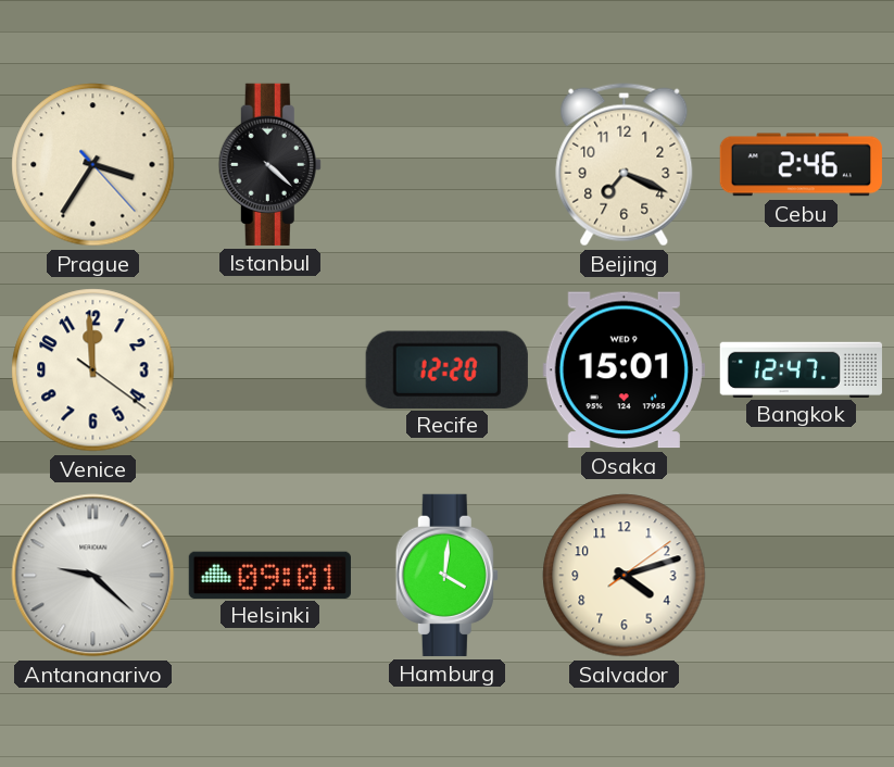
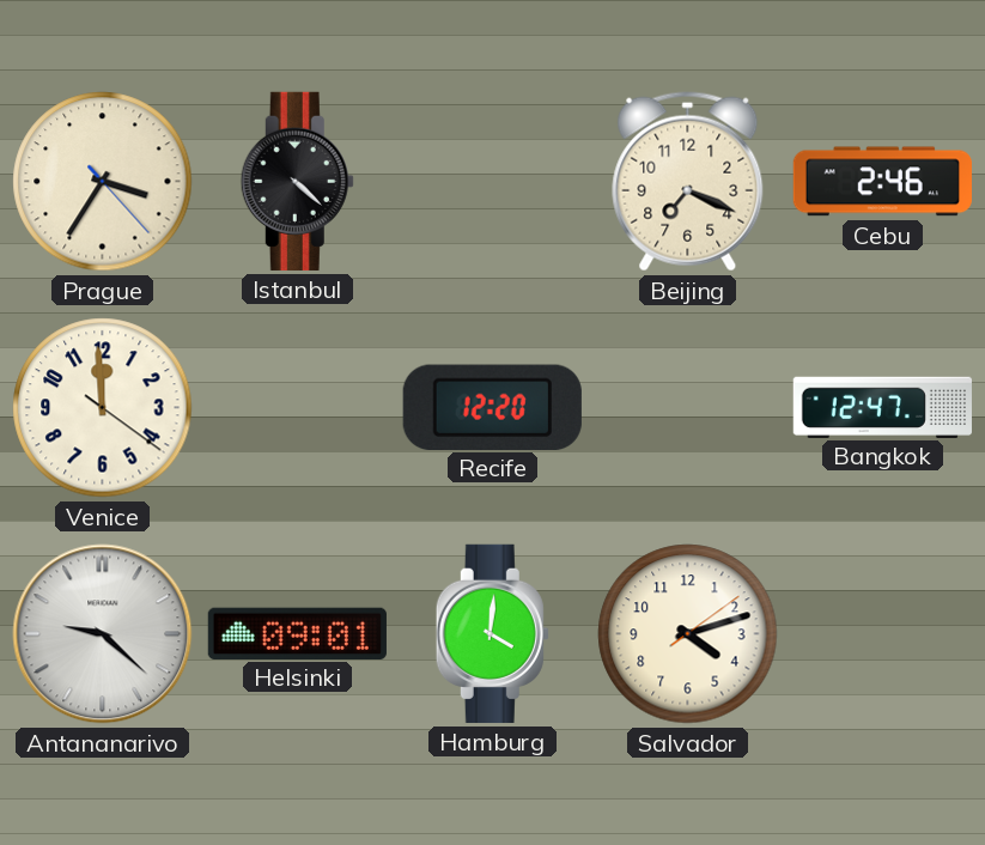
Osaka: 15:01 -> none (624, 370)
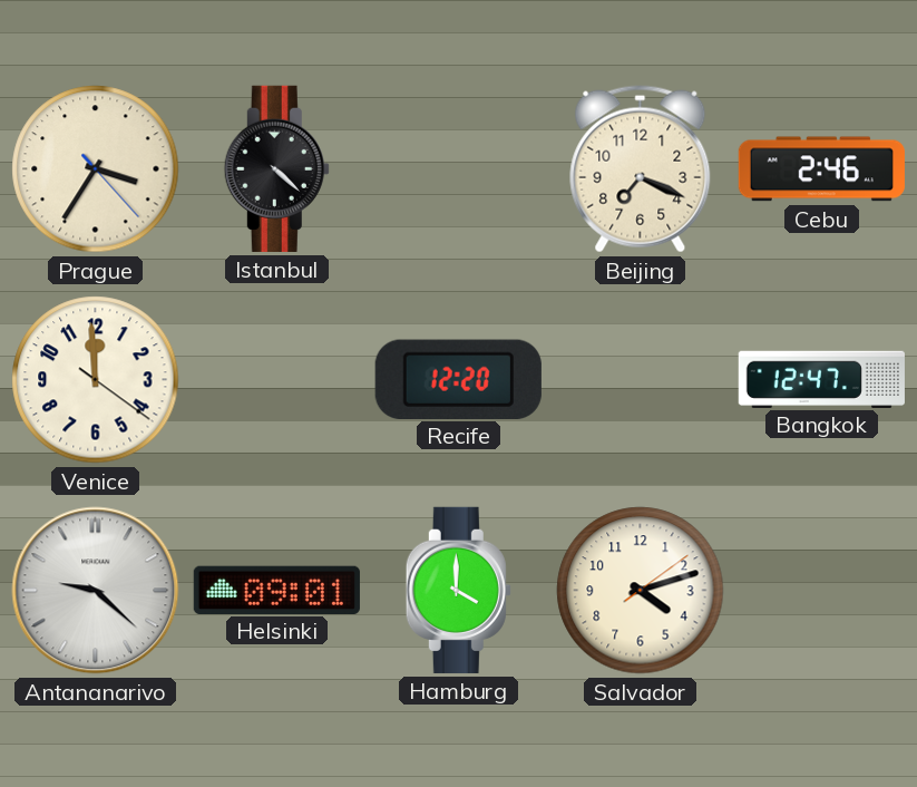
Hamburg: 4:01 -> 4:00 (458, 590)
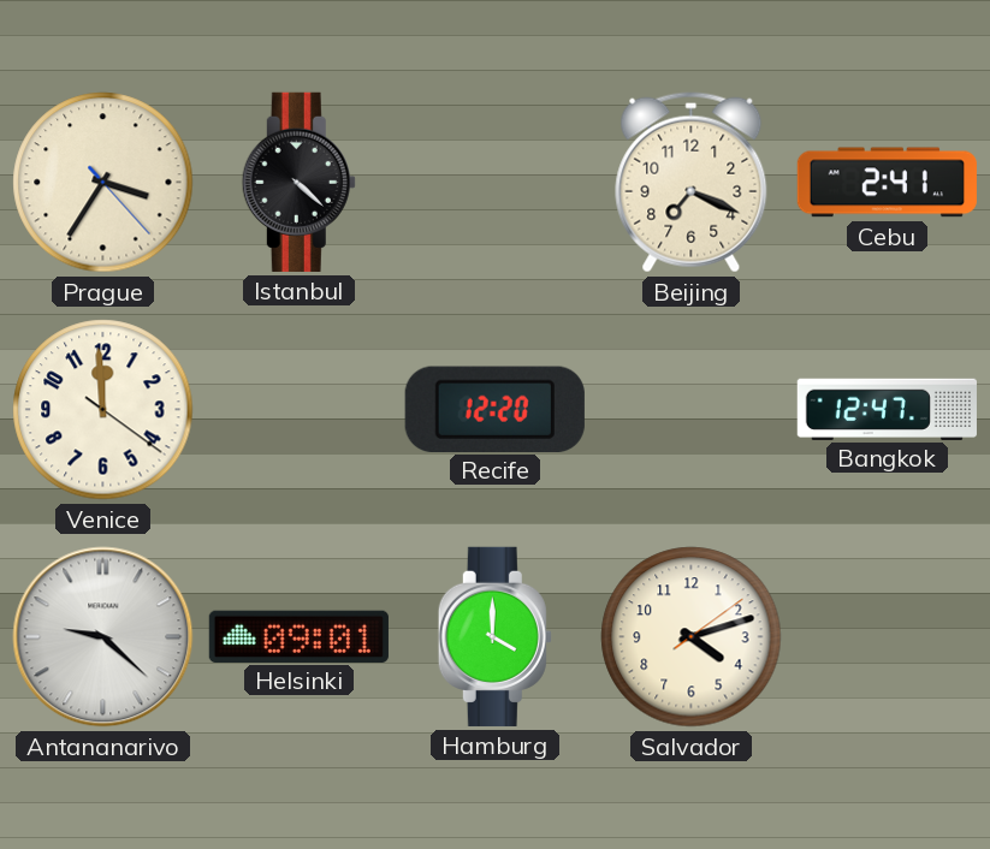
Cebu: 2:46 -> 2:41 (887, 183)
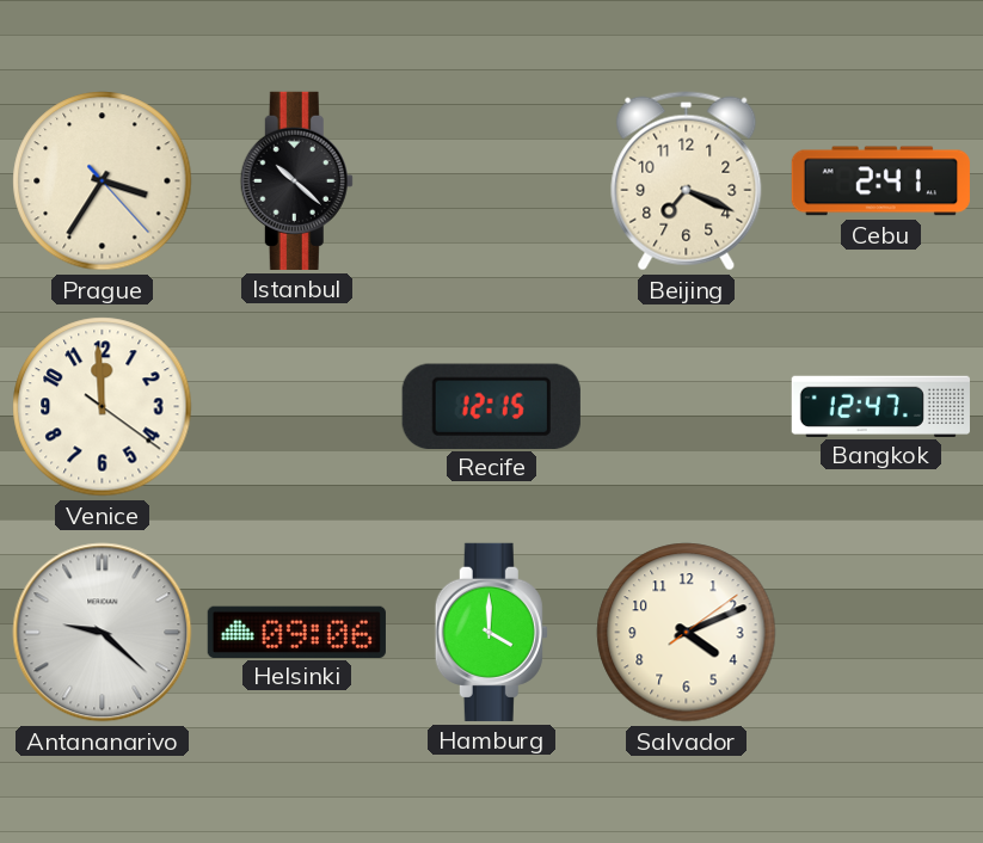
Istanbul: 4:22 -> 10:22 (296, 180)
Recife: 12:20 -> 12:15 (491, 406)
Helsinki: 09:01 -> 09:06 (296, 632)
Salvador: 4:12 -> 4:11 (687, 633)
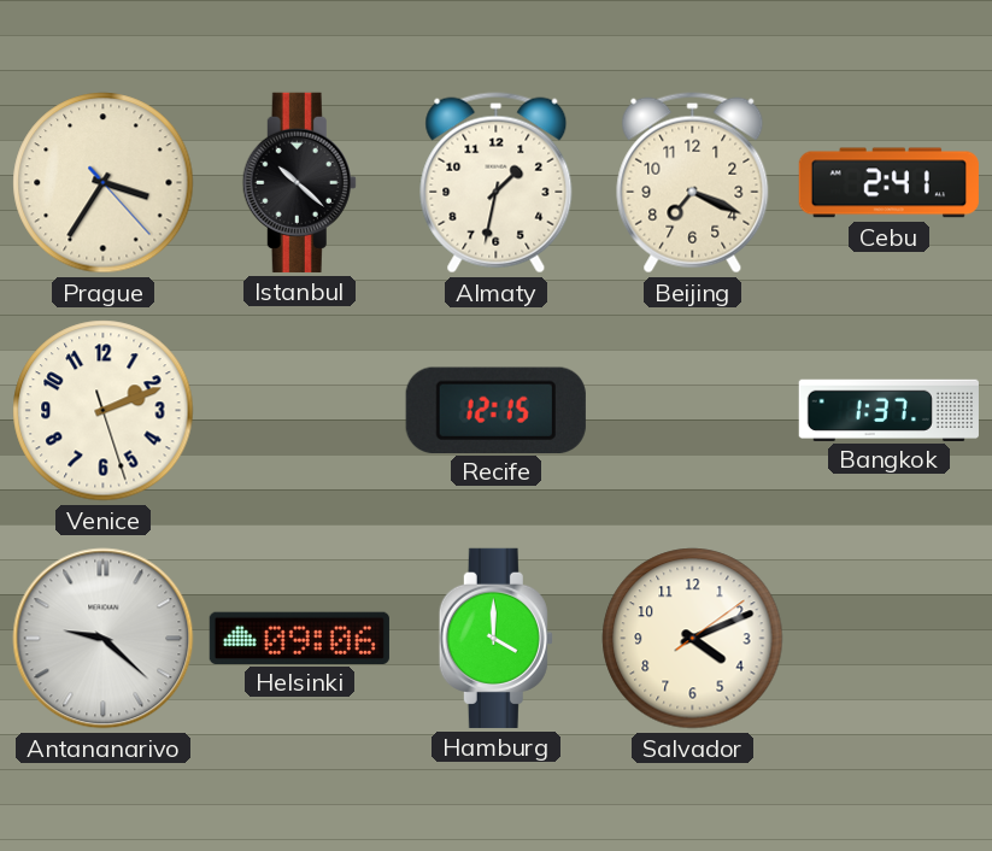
Almaty: none -> 1:32 (497, 183)
Venice: 11:59 -> 2:11 (104, 411)
Bangkok: 12:47 -> 1:37 (888, 410)
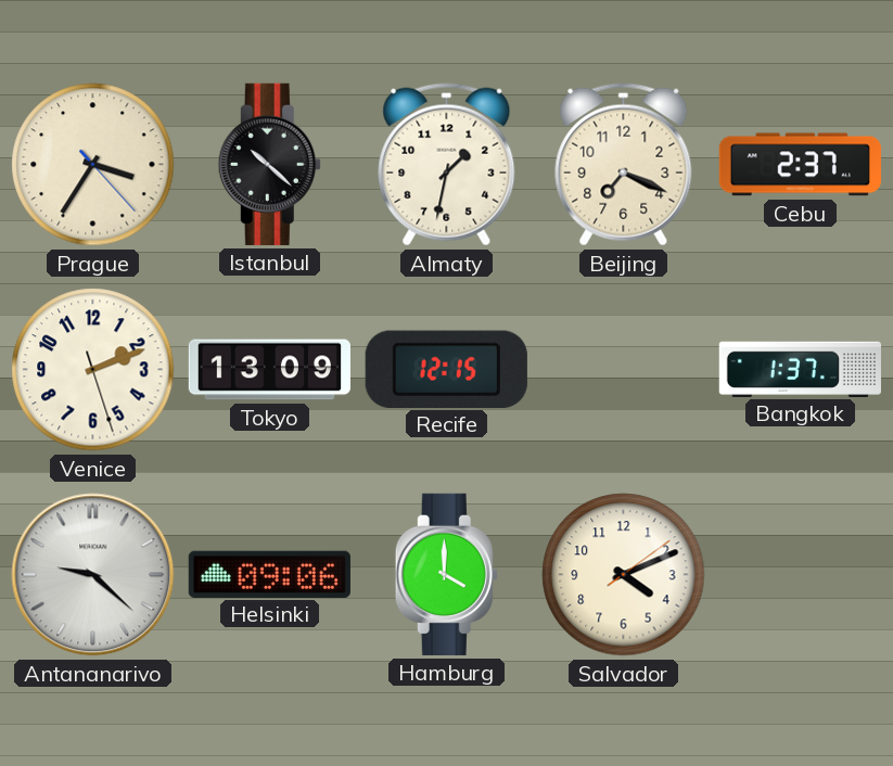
Cebu: 2:41 -> 2:37 (800, 165)
Tokyo: none -> 13:09 (269, 370)
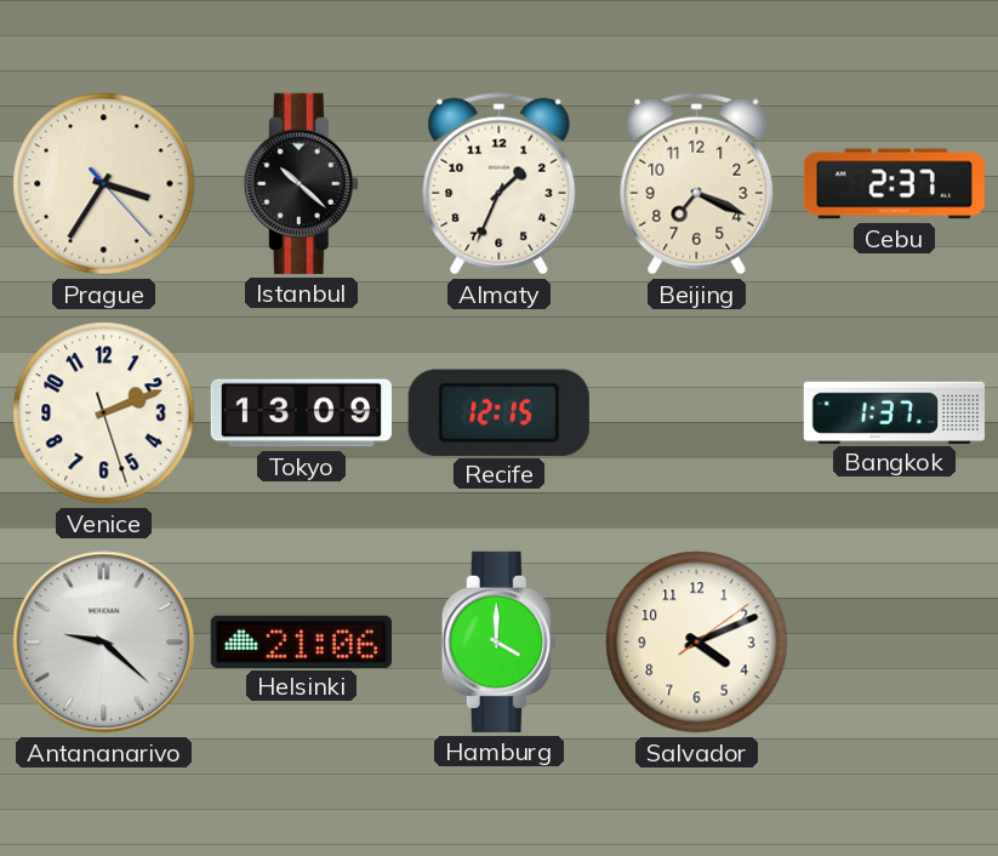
Almaty: 1:32 -> 1:34 (500, 184)
Helsinki: 09:06 -> 21:06 (301, 641)
